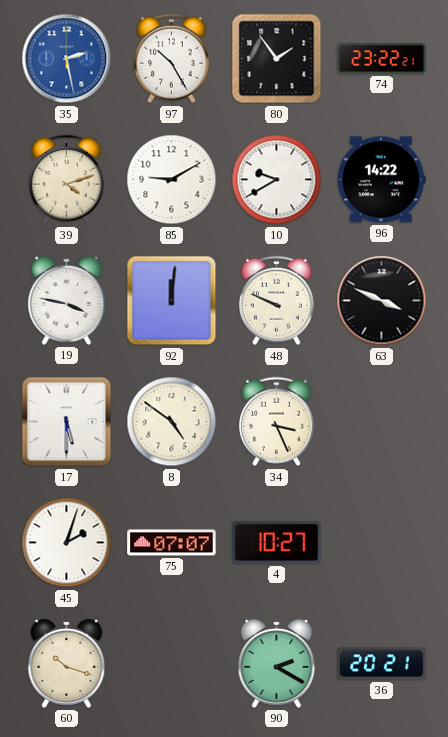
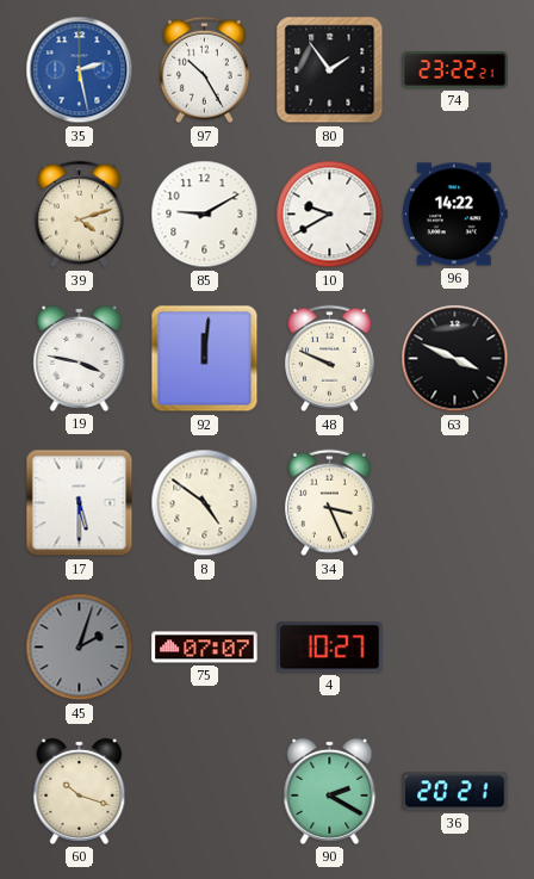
45 dial: white -> grey (80, 648)
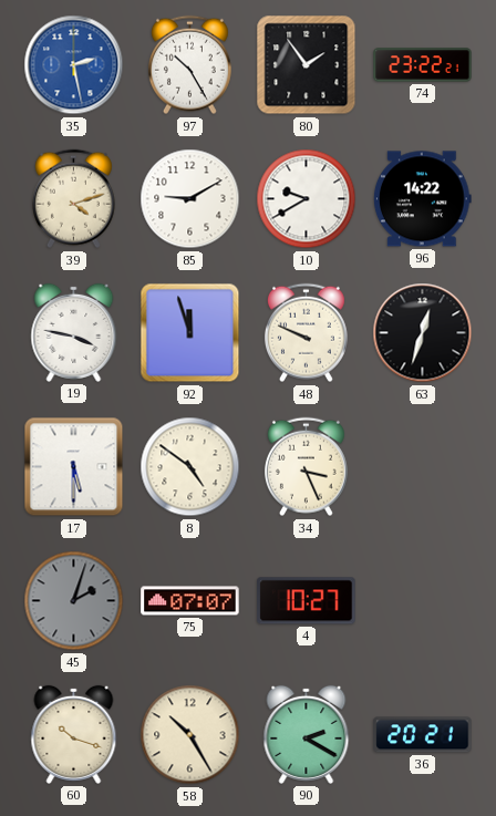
92: 12:01 -> 11:57 (190, 333)
63: 3:49 -> 12:33 (423, 333)
58: none -> 10:25 (190, 735)
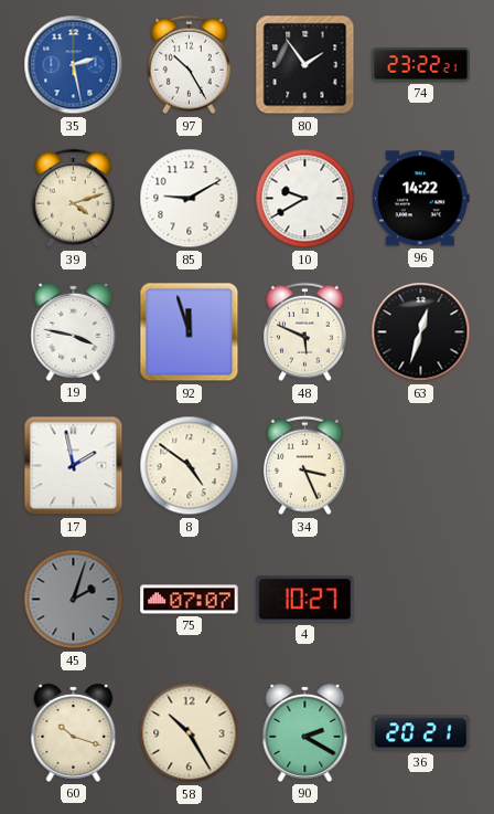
48: 9:49 -> 5:49 (304, 332)
17: 5:30 -> 1:58 (74, 466)
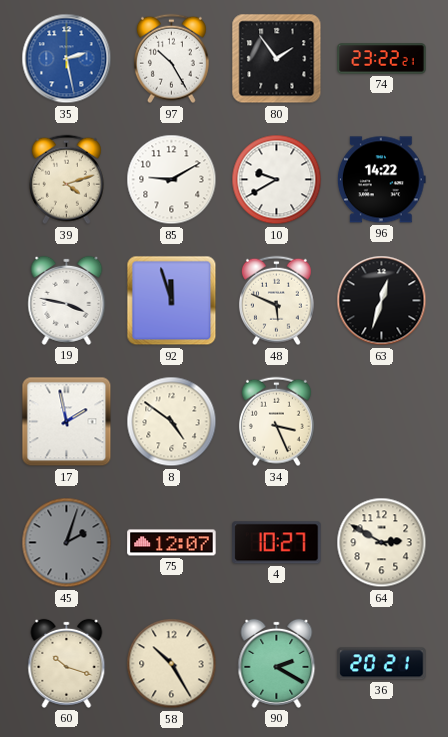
75: 07:07 -> 12:07 (172, 543)
64: none -> 2:50 (382, 543)
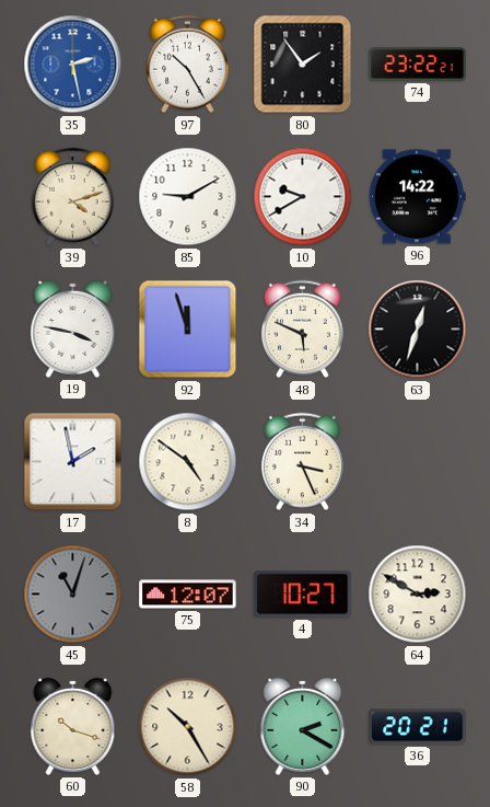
45: 2:03 -> 11:03 (73, 595)
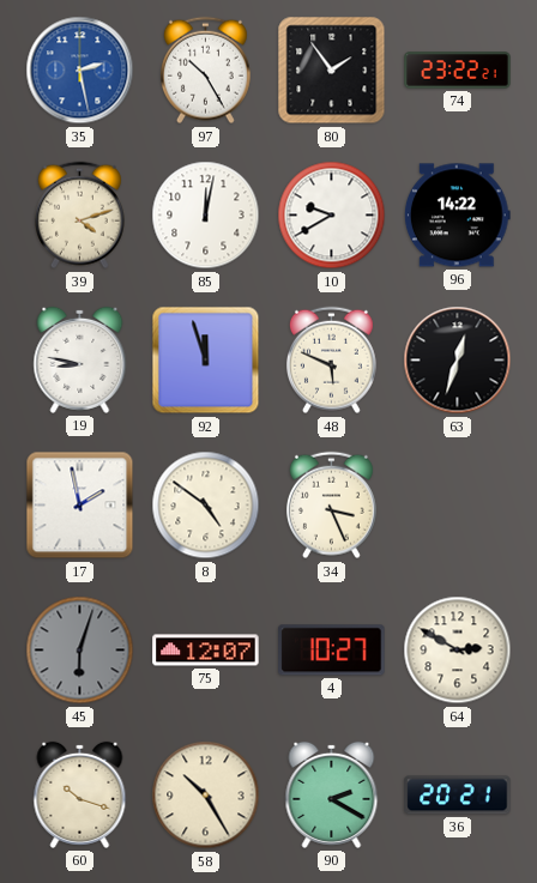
85: 9:10 -> 12:02 (206, 216)
19: 3:47 -> 8:47 (80, 359)
45: 11:03 -> 6:03 (80, 651)
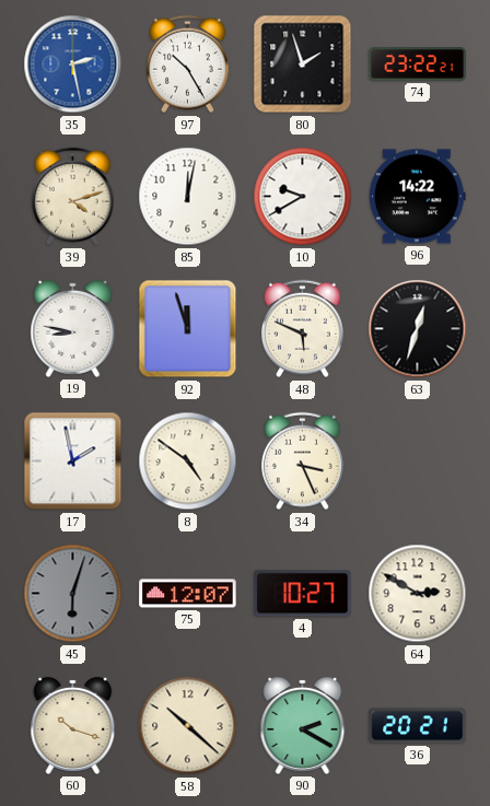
80: 1:54 -> 1:57 (303, 65)
58: 10:25 -> 10:22 (188, 726)
